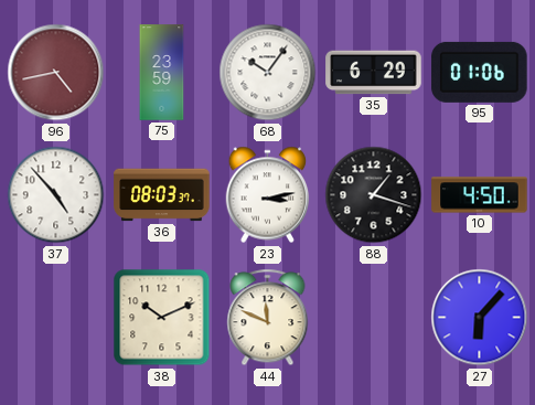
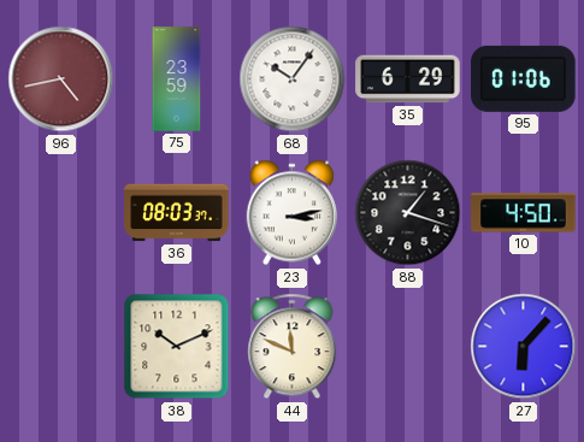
37: 4:53 -> none (56, 195)
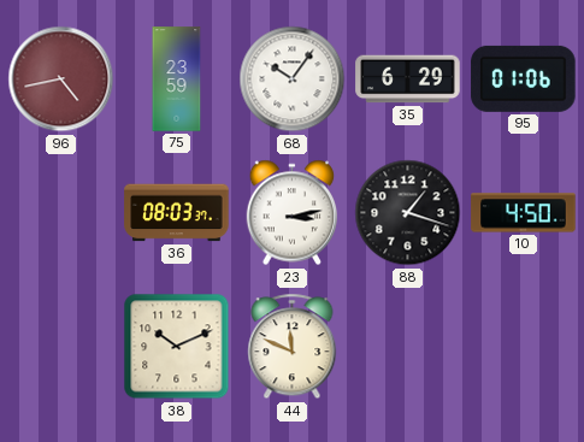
27: 6:07 -> none (524, 347)
